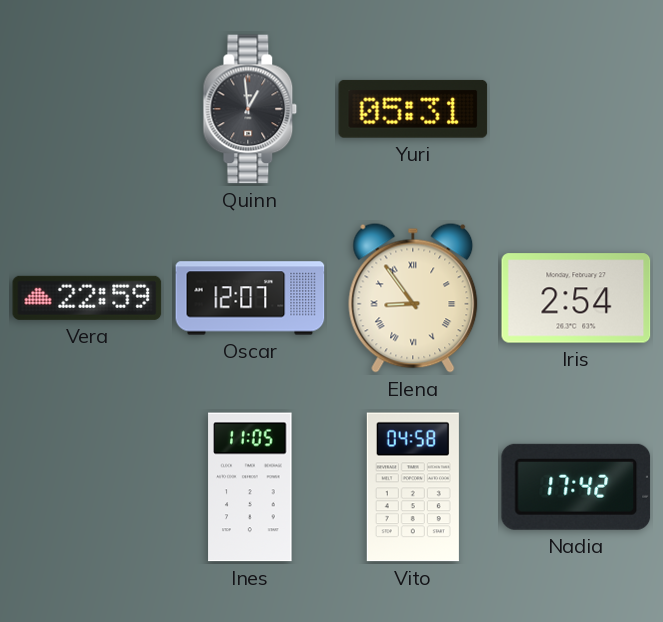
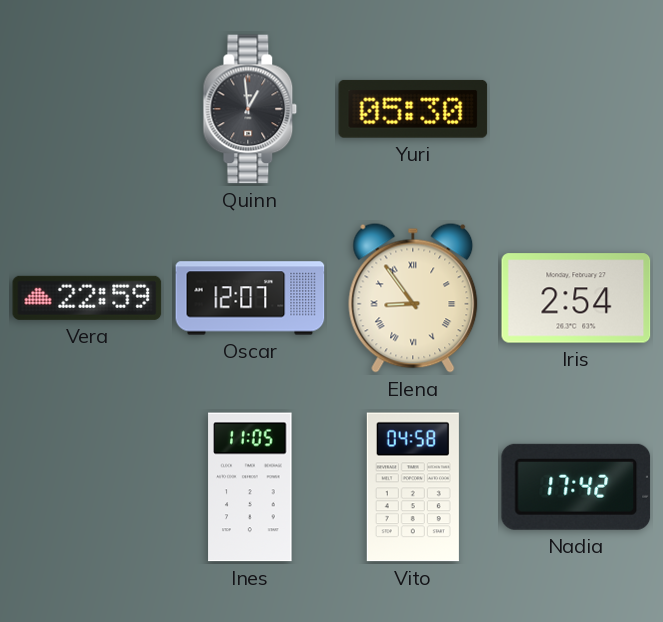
Yuri: 05:31 -> 05:30 (413, 109)
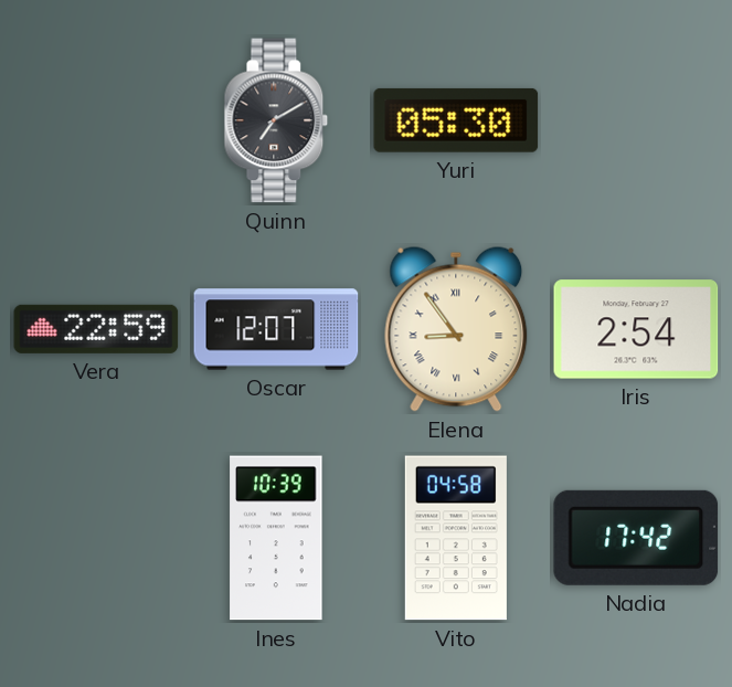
Quinn: 12:59 -> 7:10 (276, 120)
Ines: 11:05 -> 10:39 (276, 538)
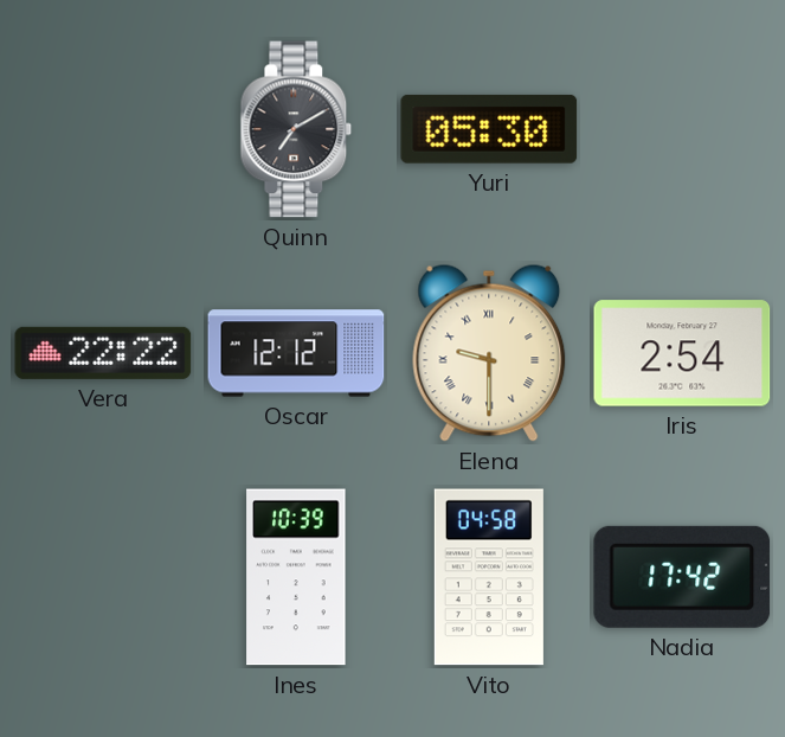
Vera: 22:59 -> 22:22 (103, 353)
Oscar: 12:07 -> 12:12 (296, 353)
Elena: 8:54 -> 9:30 (489, 353)
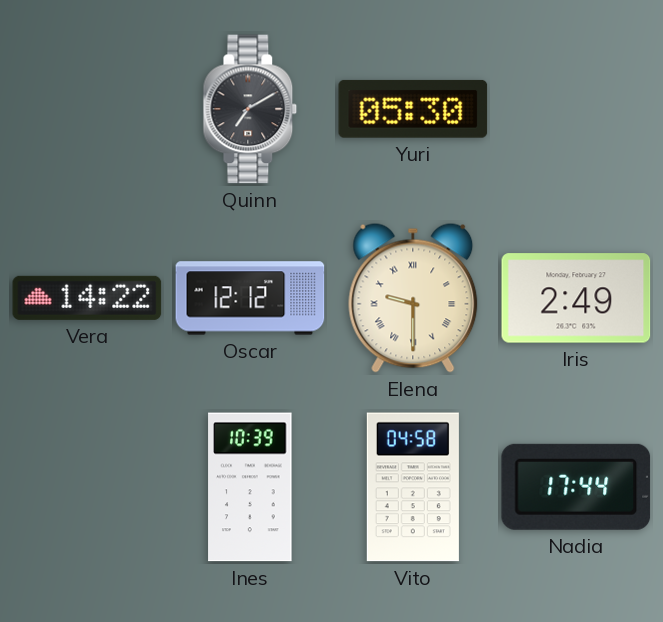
Vera: 22:22 -> 14:22 (87, 298)
Iris: 2:54 -> 2:49 (576, 298)
Nadia: 17:42 -> 17:44 (576, 487)
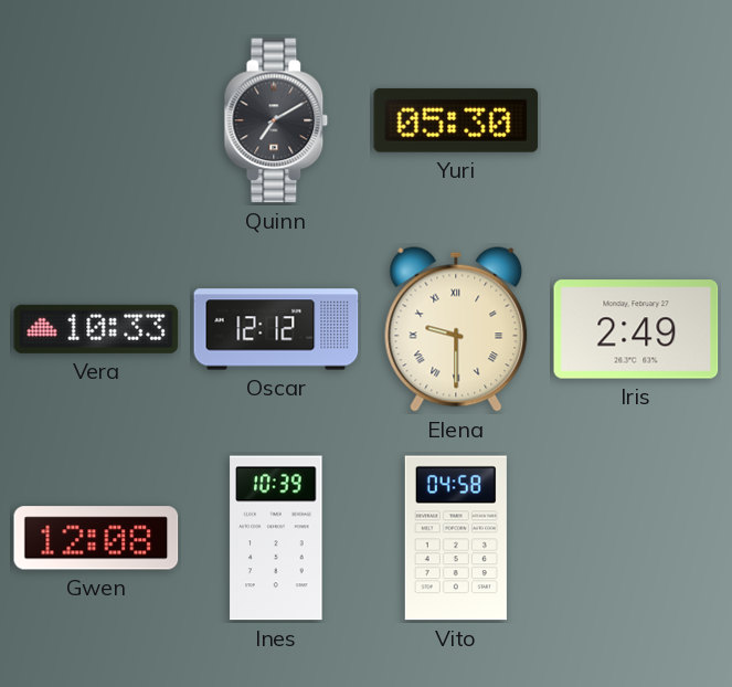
Vera: 14:22 -> 10:33 (96, 329)
Gwen: none -> 12:08 (96, 538)
Nadia: 17:44 -> none (576, 487)
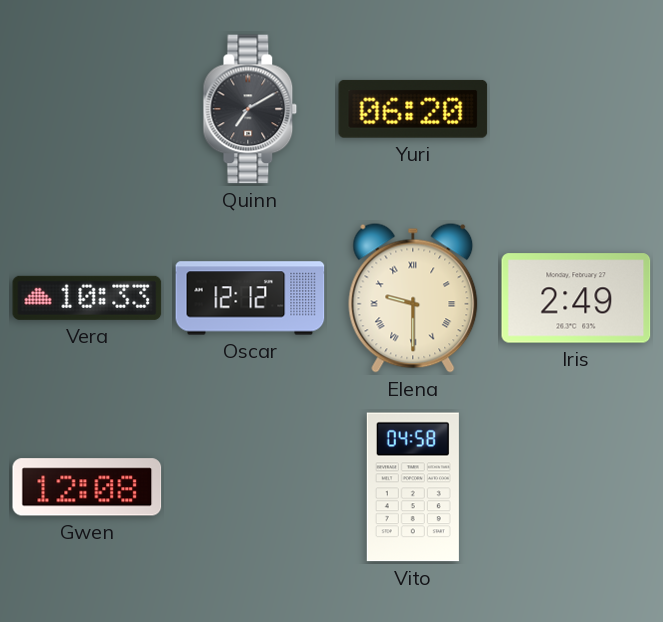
Yuri: 05:30 -> 06:20 (413, 109)
Ines: 10:39 -> none (276, 538)
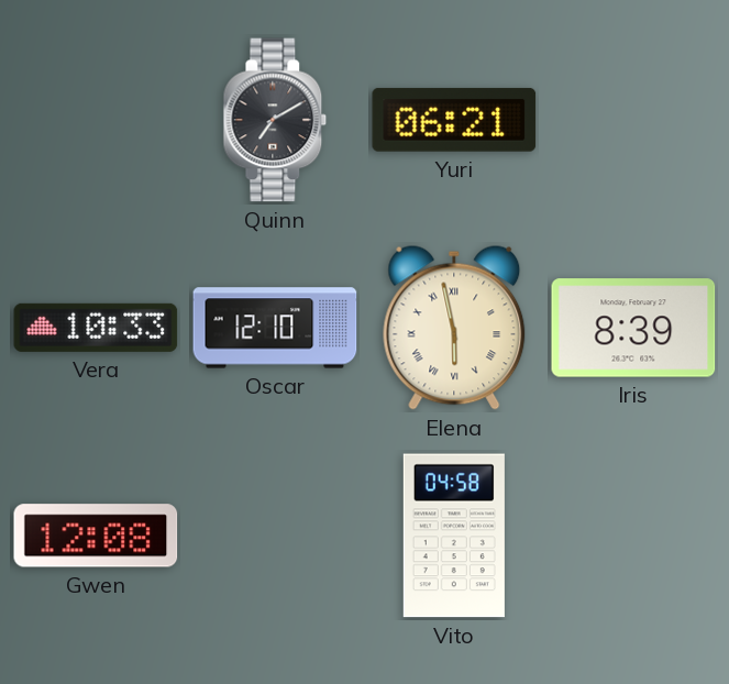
Yuri: 06:20 -> 06:21 (454, 120)
Oscar: 12:12 -> 12:10 (275, 328)
Elena: 9:30 -> 5:58 (454, 328)
Iris: 2:49 -> 8:39 (633, 328)
